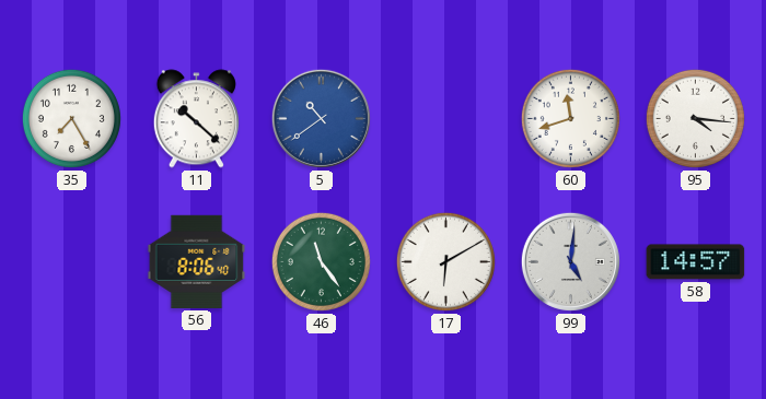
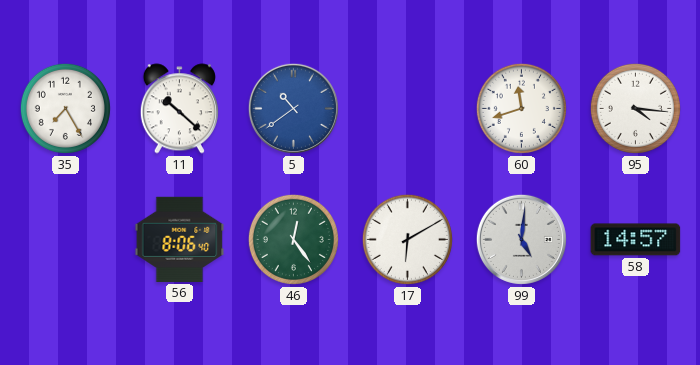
46: 11:24 -> 12:24 (293, 239)
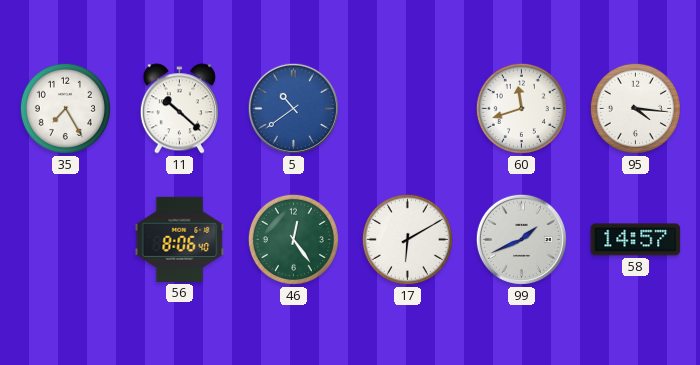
99: 5:01 -> 1:41 (521, 239)
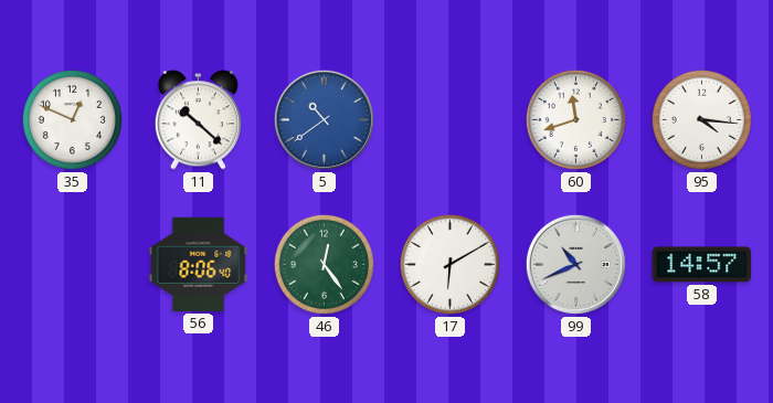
35: 7:25 -> 12:49 (72, 119)
99: 1:41 -> 10:41 (575, 264)
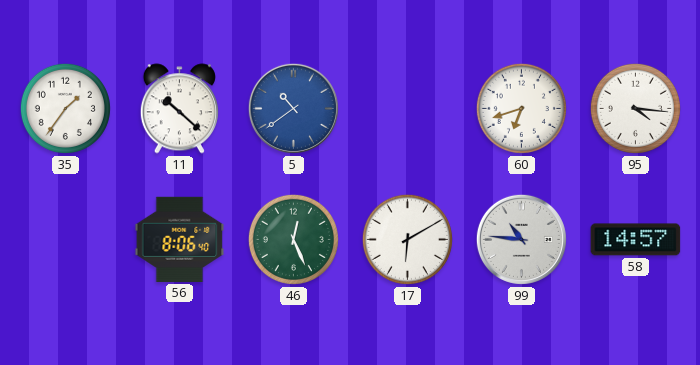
35: 12:49 -> 1:36 (65, 108)
60: 11:42 -> 6:42 (521, 108)
46: 12:24 -> 12:26 (293, 239)
99: 10:41 -> 10:46 (521, 239)
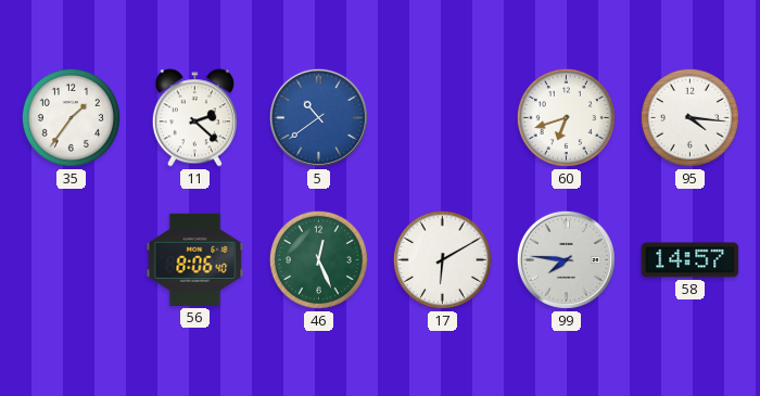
11: 10:22 -> 2:22 (194, 118)
99: 10:46 -> 7:46 (566, 259)
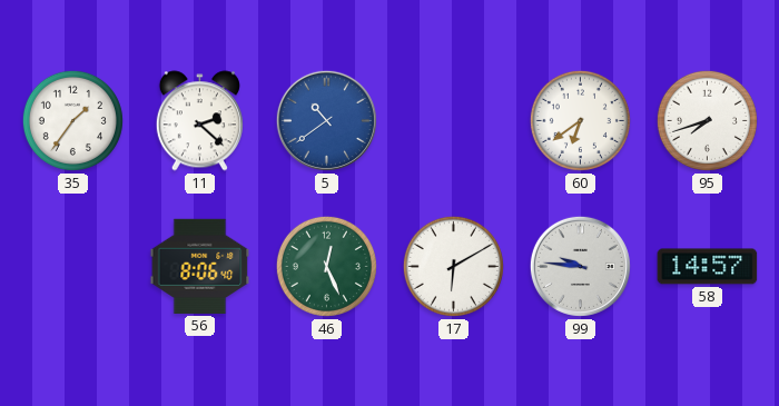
60: 6:42 -> 6:39 (580, 120)
95: 4:16 -> 7:42 (707, 120)
99: 7:46 -> 9:46 (580, 266)
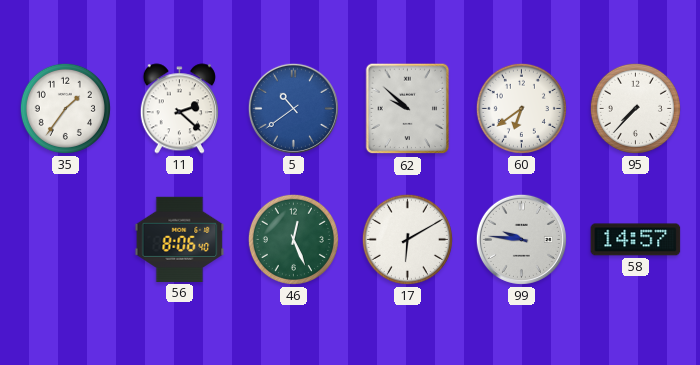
62: none -> 9:52 (408, 109)
95: 7:42 -> 7:37 (635, 108)
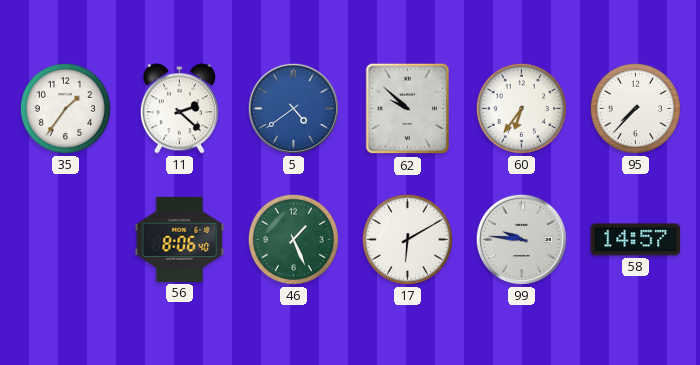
5: 10:39 -> 4:39 (293, 108)
60: 6:39 -> 6:36 (521, 108)
46: 12:26 -> 1:26 (293, 239)
